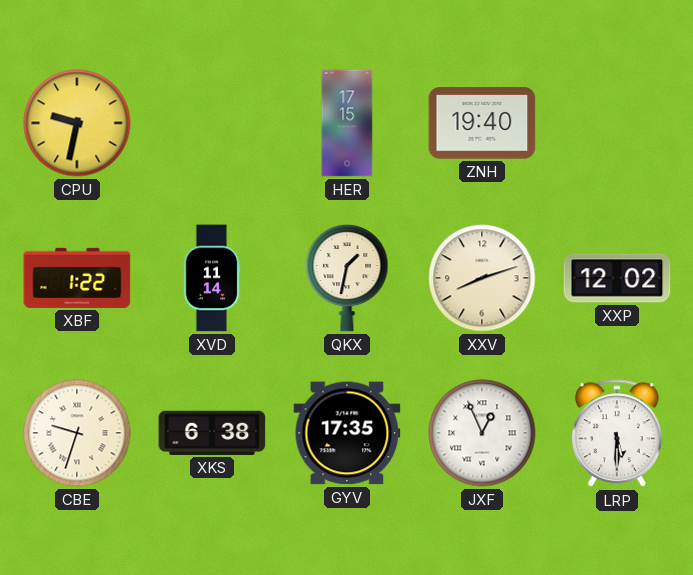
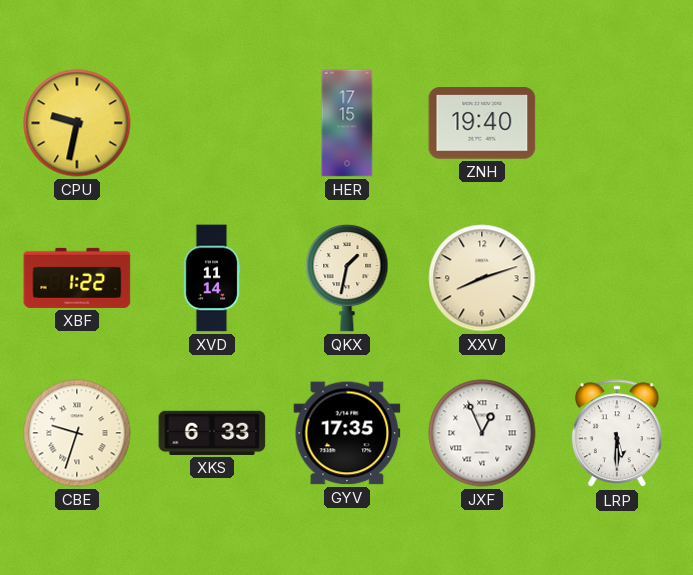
XXP: 12:02 -> none (617, 278)
XKS: 6:38 -> 6:33 (212, 433)
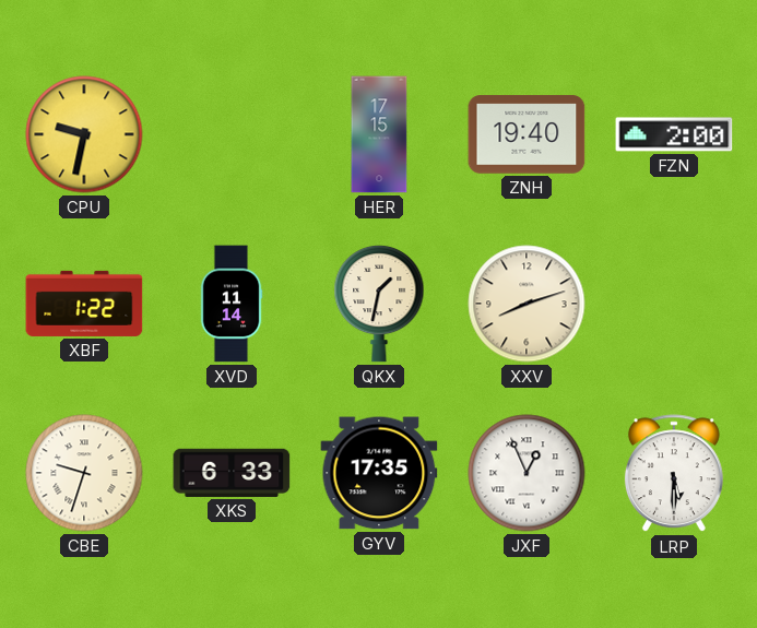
FZN: none -> 2:00 (674, 134)
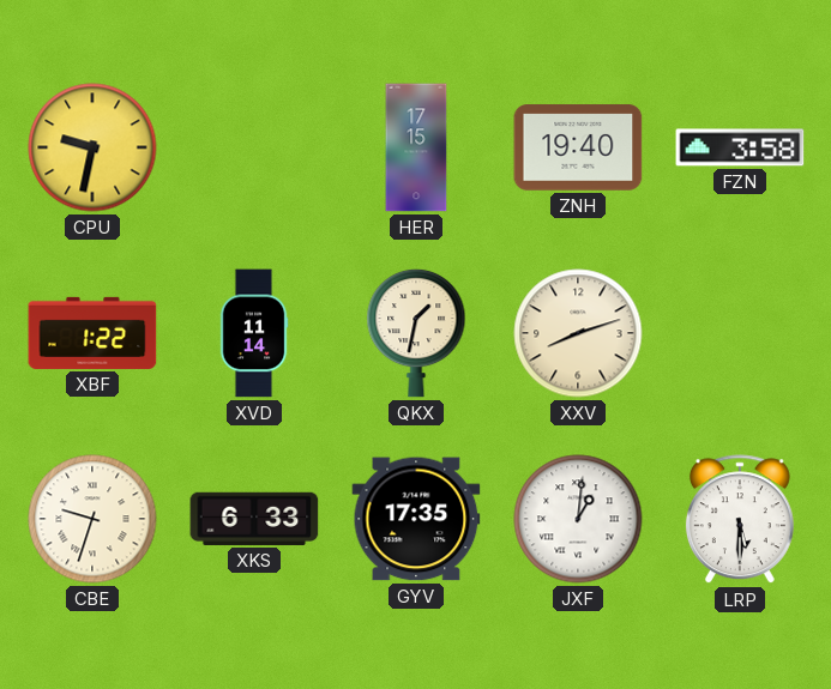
FZN: 2:00 -> 3:58 (740, 147)
JXF: 12:56 -> 1:01 (578, 519)
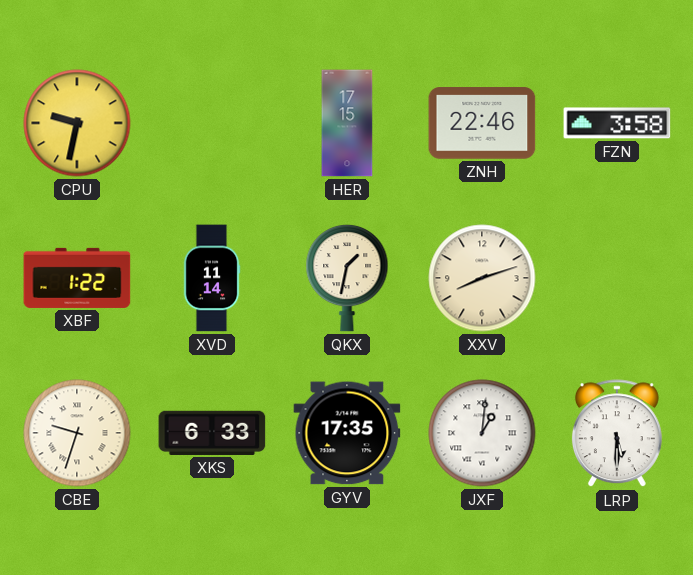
ZNH: 19:40 -> 22:46 (482, 123)
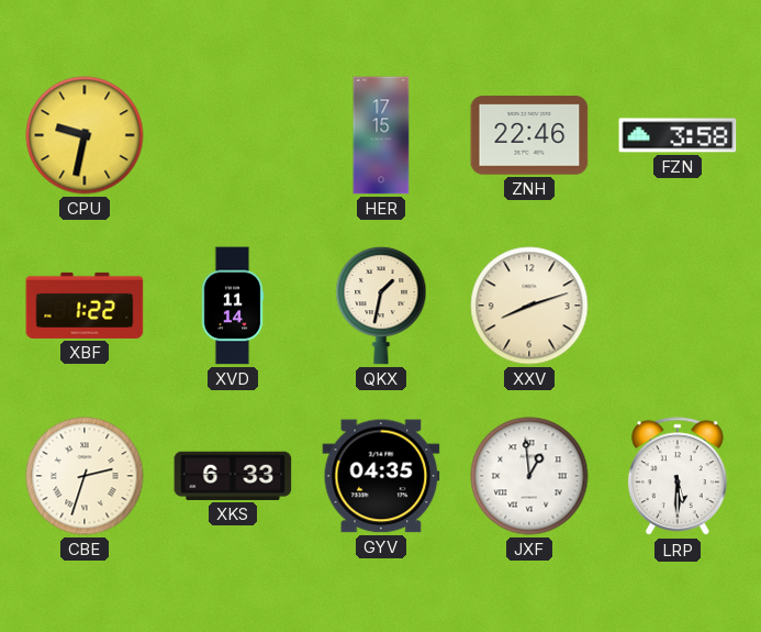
CBE: 9:33 -> 2:33 (85, 476)
GYV: 17:35 -> 04:35 (381, 476)
JXF: 1:01 -> 12:59 (529, 476)
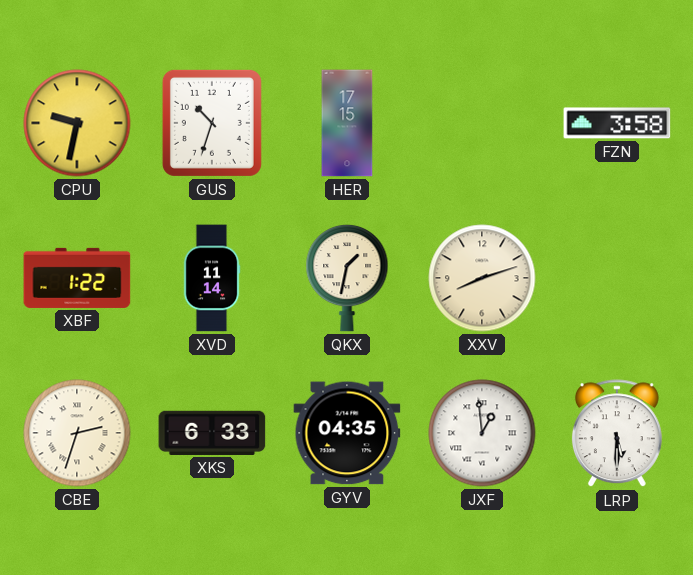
GUS: none -> 10:33 (212, 123)
ZNH: 22:46 -> none (529, 135)
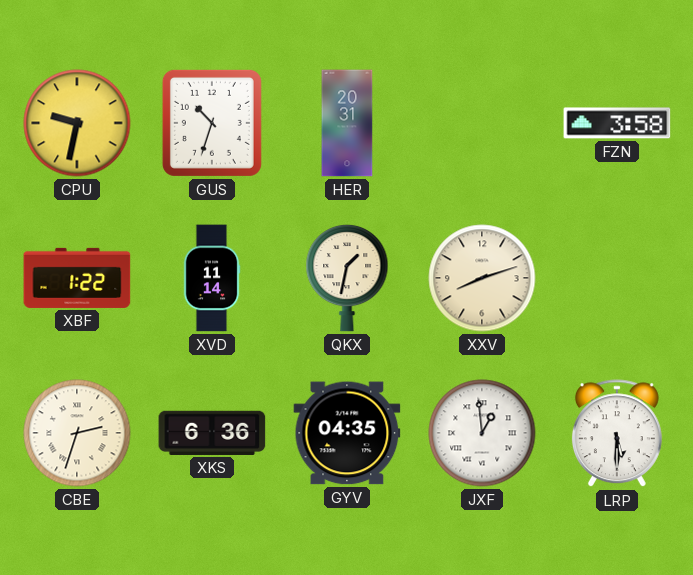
HER: 17:15 -> 20:31 (347, 123)
XKS: 6:33 -> 6:36 (212, 433)
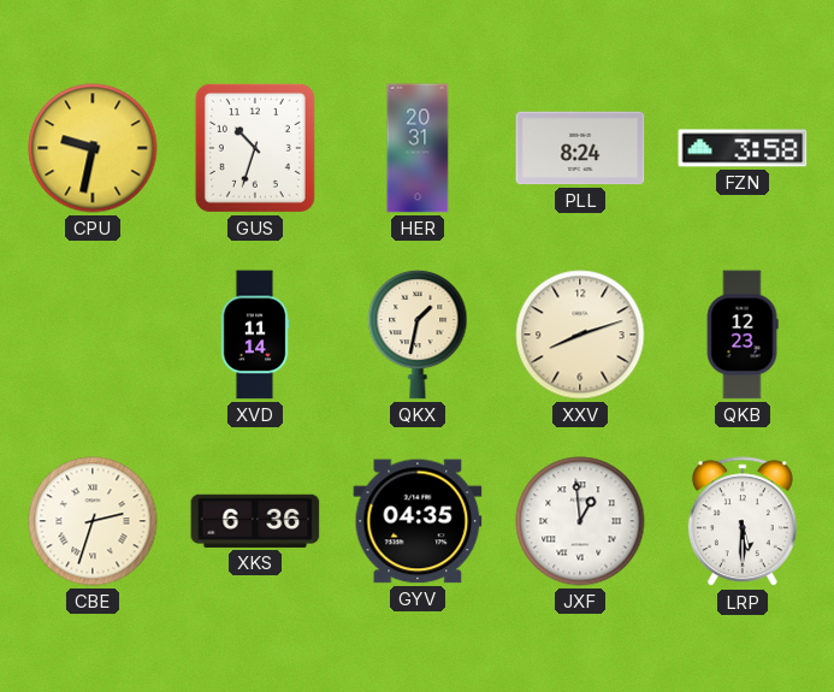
PLL: none -> 8:24 (580, 148)
XBF: 1:22 -> none (77, 278)
QKB: none -> 12:23 (743, 335)
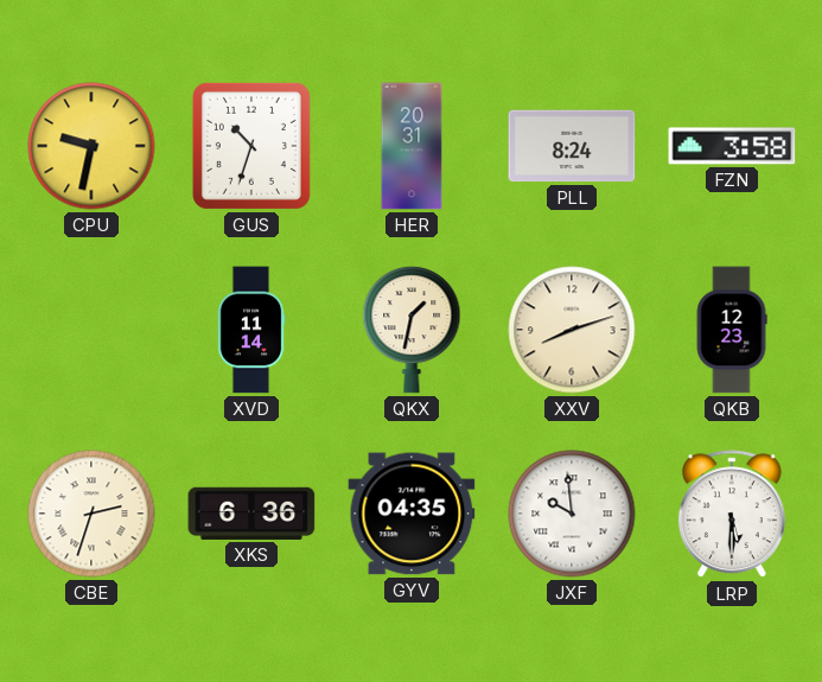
JXF: 12:59 -> 9:59 (572, 514)
